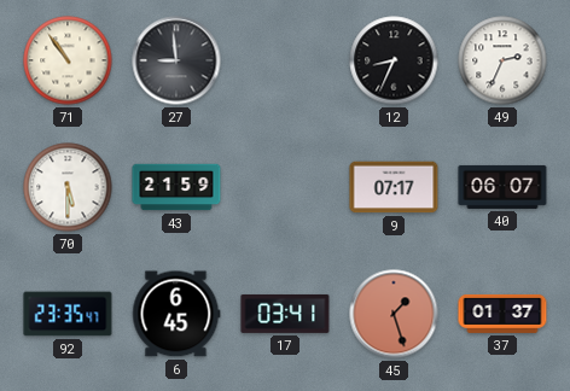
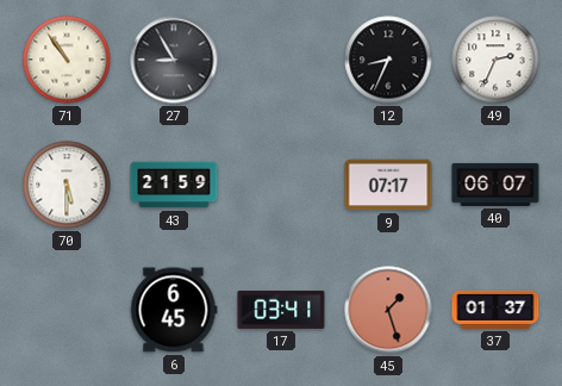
27: 8:59 -> 8:55 (174, 60)
92: 23:35 -> none (68, 314)
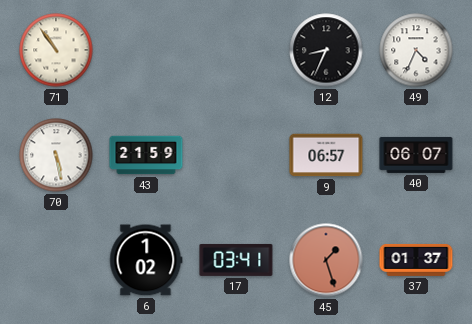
27: 8:55 -> none (174, 60)
49: 2:34 -> 4:34 (416, 50)
70: 5:30 -> 5:28 (56, 155)
9: 07:17 -> 06:57 (326, 155)
6: 6:45 -> 1:02 (146, 260)
